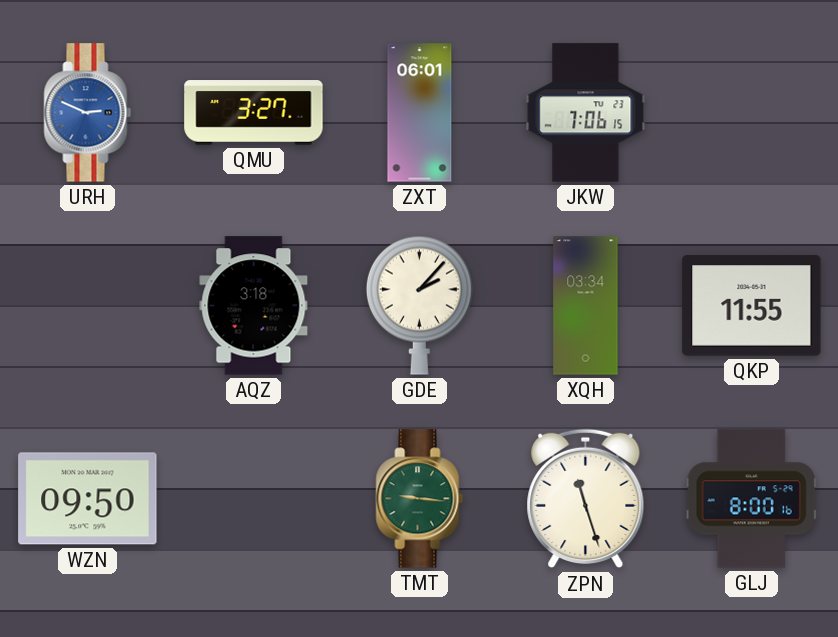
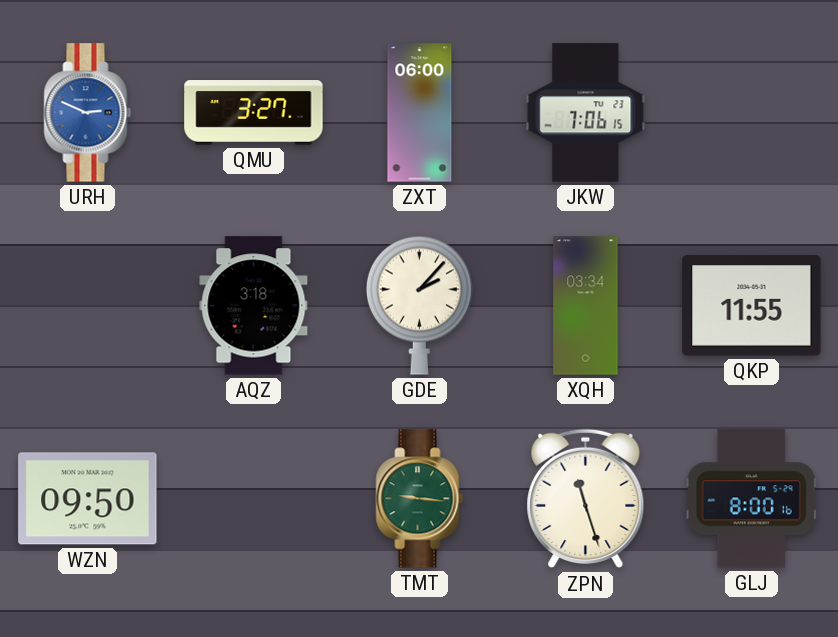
ZXT: 06:01 -> 06:00 (420, 113)
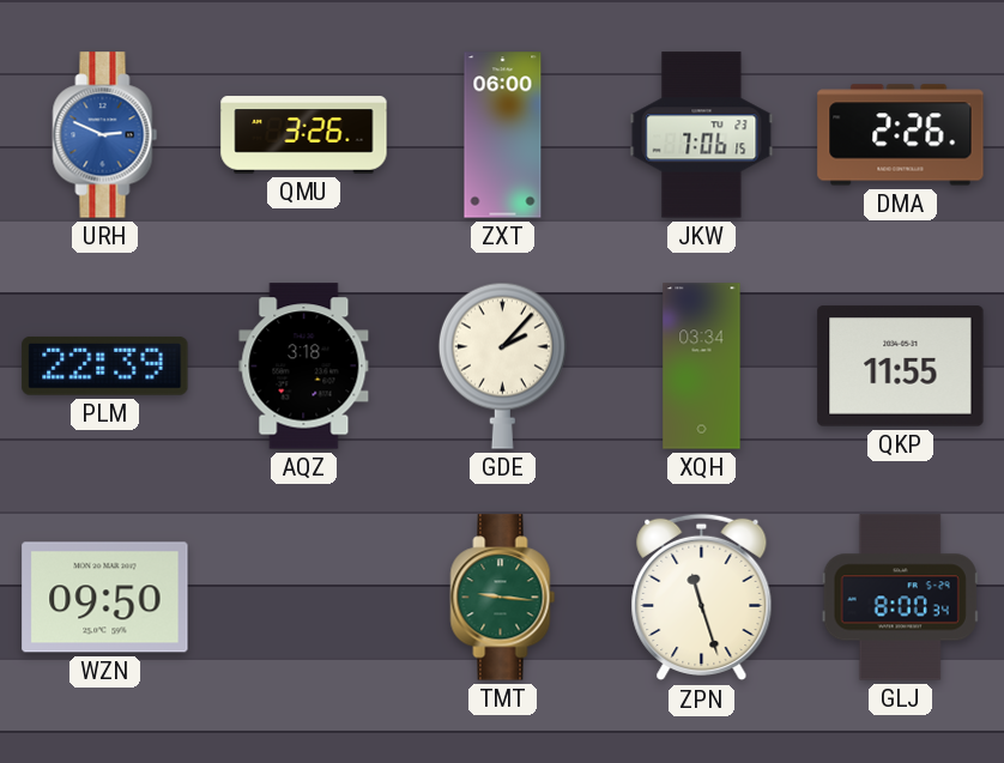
QMU: 3:27 -> 3:26 (304, 135)
DMA: none -> 2:26 (901, 135)
PLM: none -> 22:39 (105, 365)
GLJ: 8:00:16 -> 8:00:34 (900, 598)
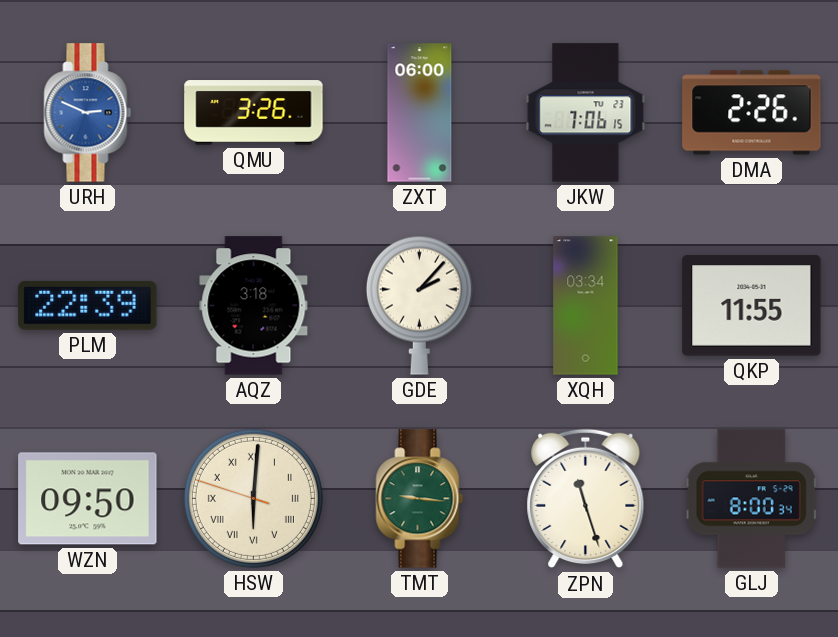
HSW: none -> 6:00 (253, 498)
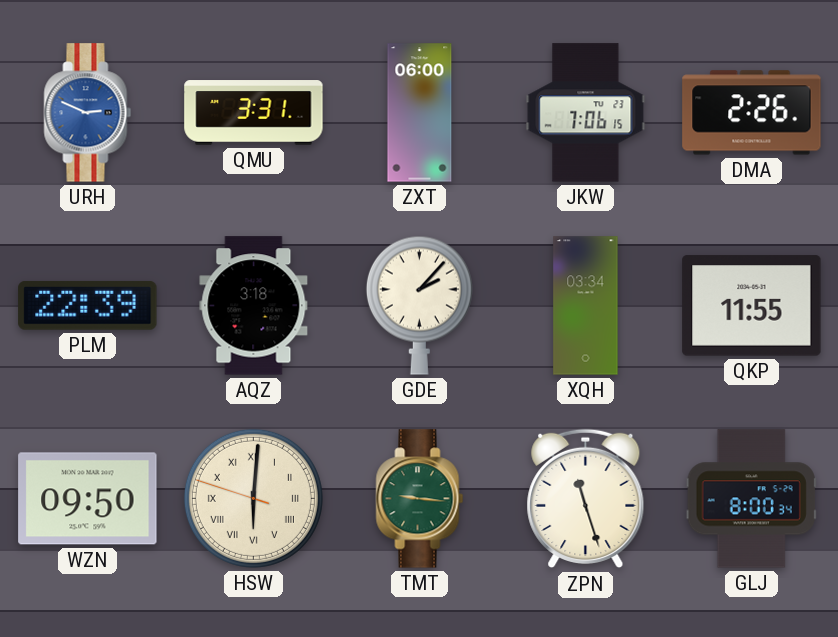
QMU: 3:26 -> 3:31 (254, 113)
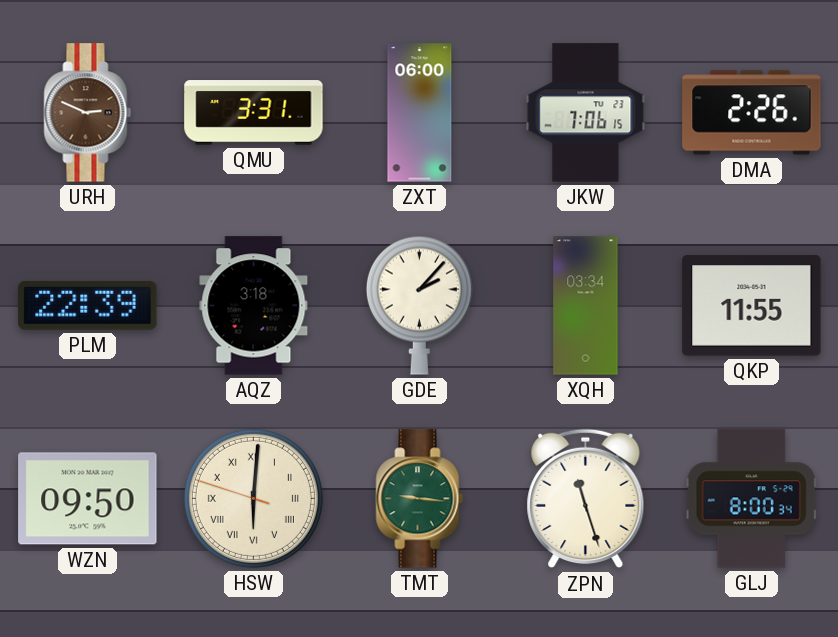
URH dial: blue -> brown (88, 113)
